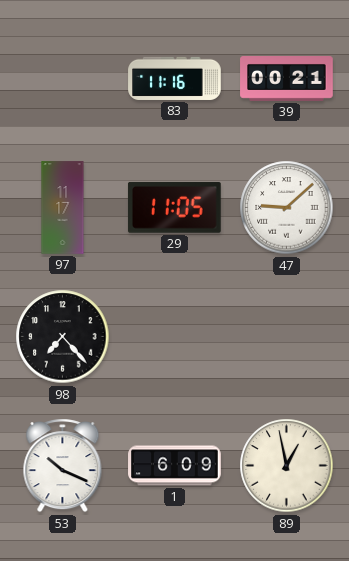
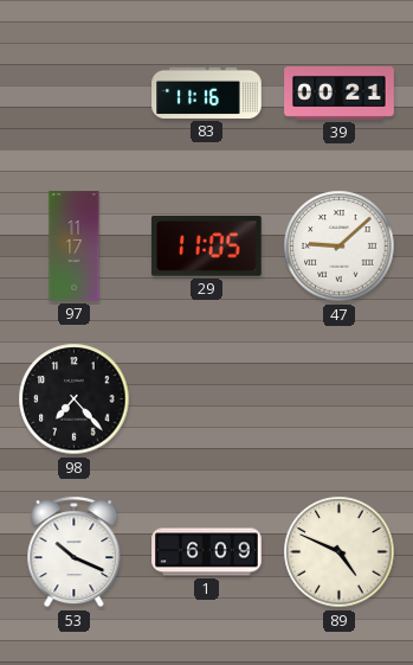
89: 12:58 -> 4:49 (340, 552)
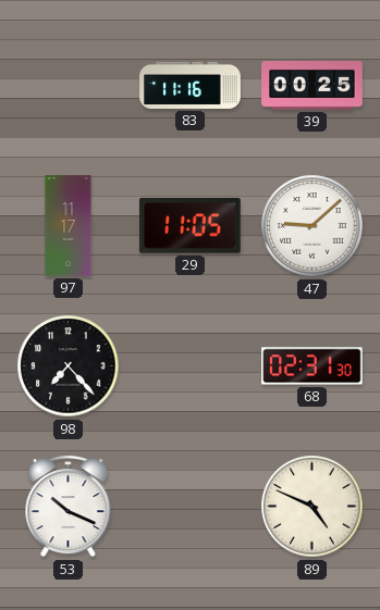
39: 00:21 -> 00:25 (312, 86)
68: none -> 02:31 (312, 366)
1: 6:09 -> none (207, 552)
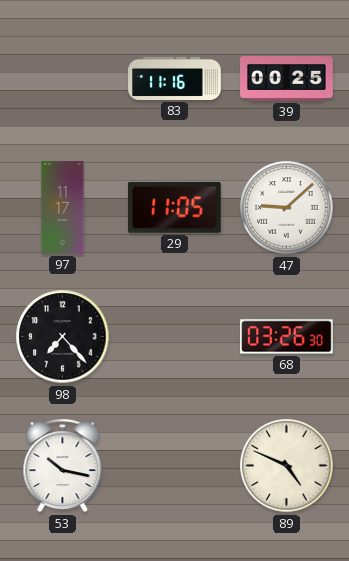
68: 02:31 -> 03:26 (287, 337)
53: 10:19 -> 10:17 (63, 466)
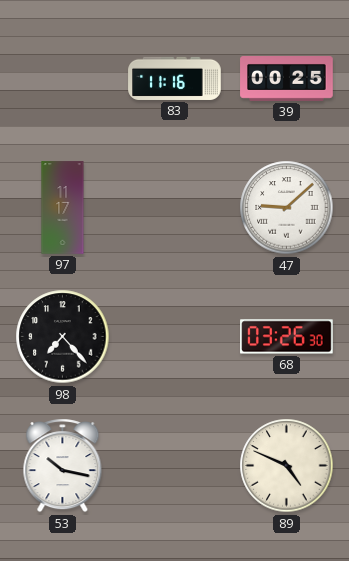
29: 11:05 -> none (174, 207)
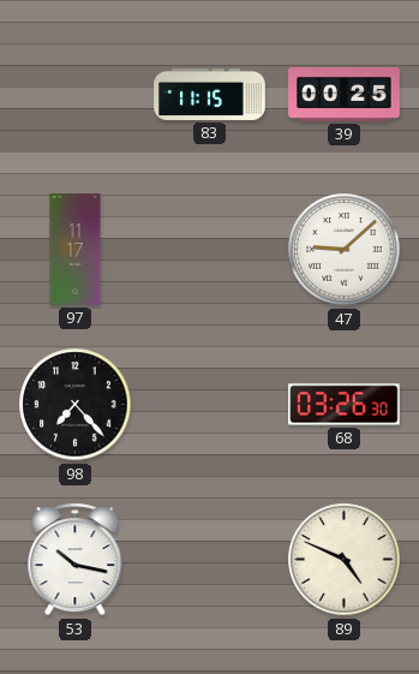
83: 11:16 -> 11:15 (210, 94)
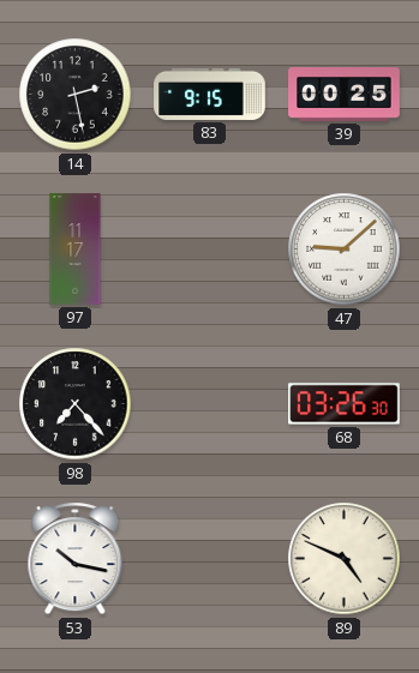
14: none -> 2:28 (76, 95)
83: 11:15 -> 9:15 (210, 94)
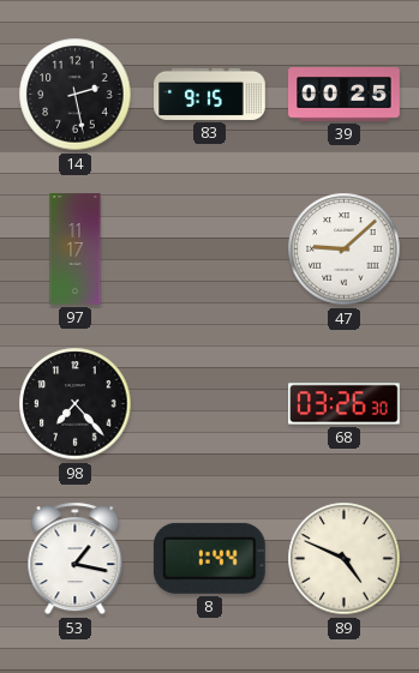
53: 10:17 -> 1:17 (76, 559)
8: none -> 1:44 (209, 558)
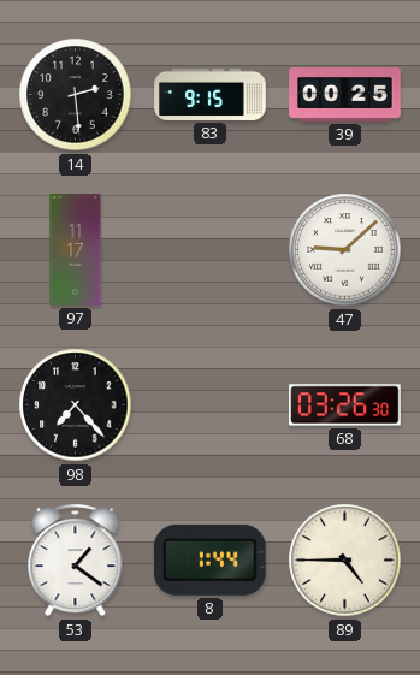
14: 2:28 -> 2:29 (76, 95)
53: 1:17 -> 1:21 (76, 561)
89: 4:49 -> 4:45 (345, 561)
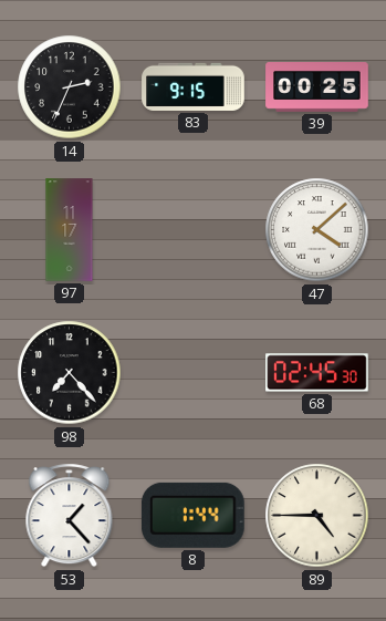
14: 2:29 -> 2:34 (70, 87)
47: 9:08 -> 4:08 (317, 230)
68: 03:26 -> 02:45 (317, 373)
53: 1:21 -> 1:23 (70, 516)
